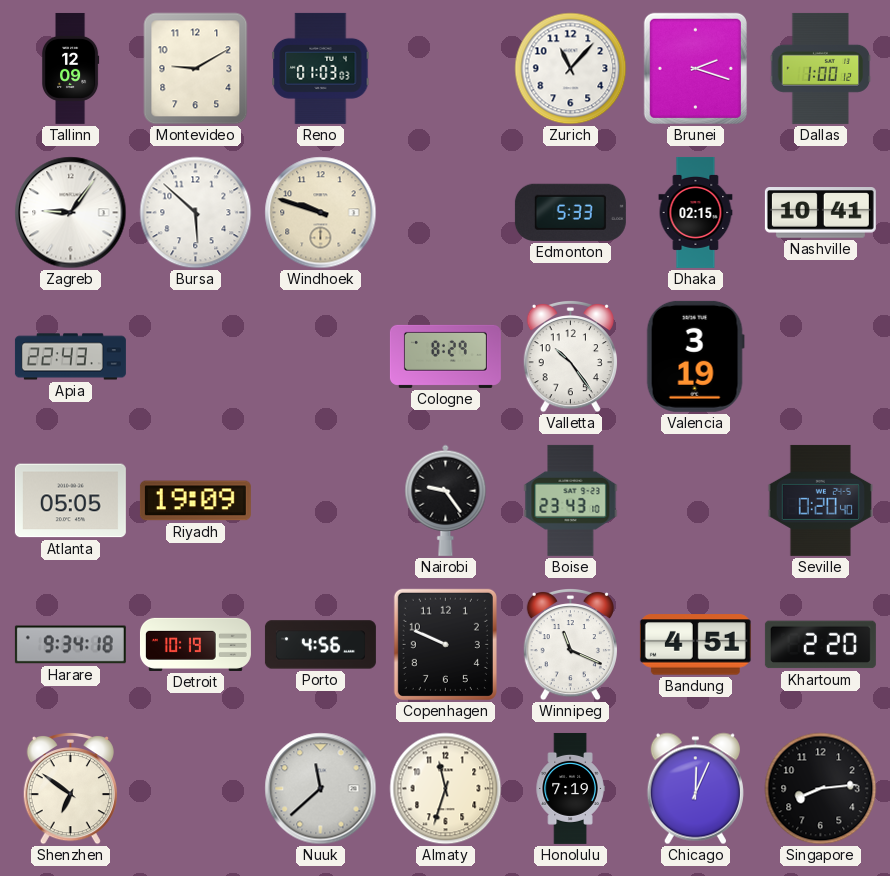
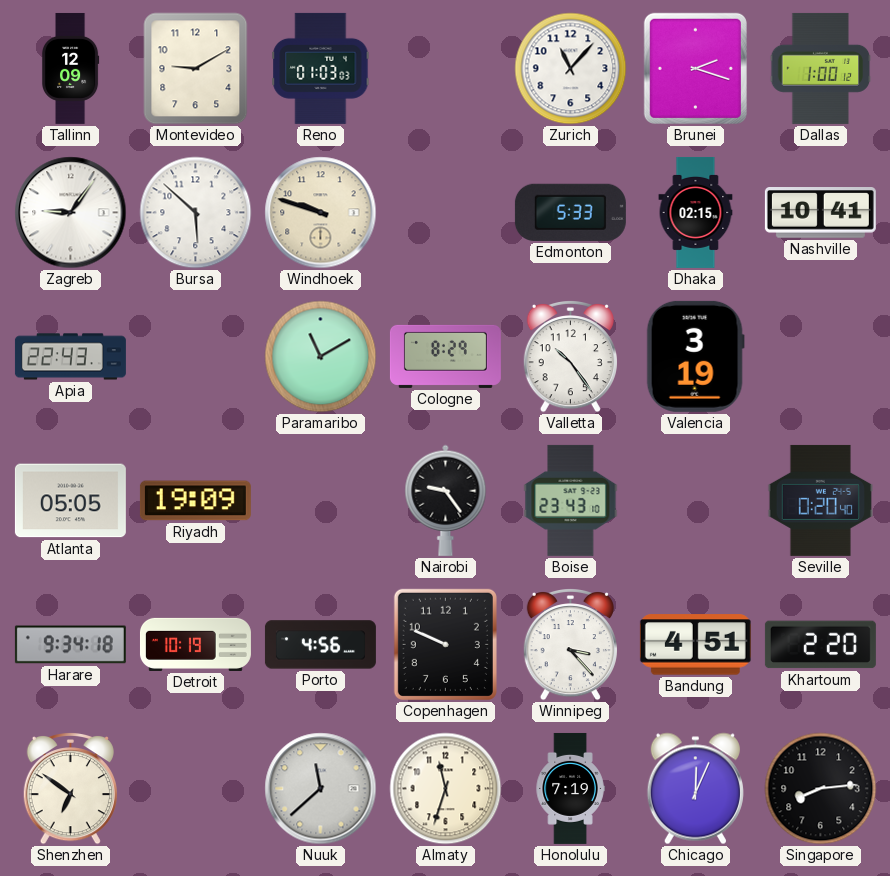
Paramaribo: none -> 11:10 (321, 357)
Winnipeg: 11:19 -> 3:23 (570, 645)
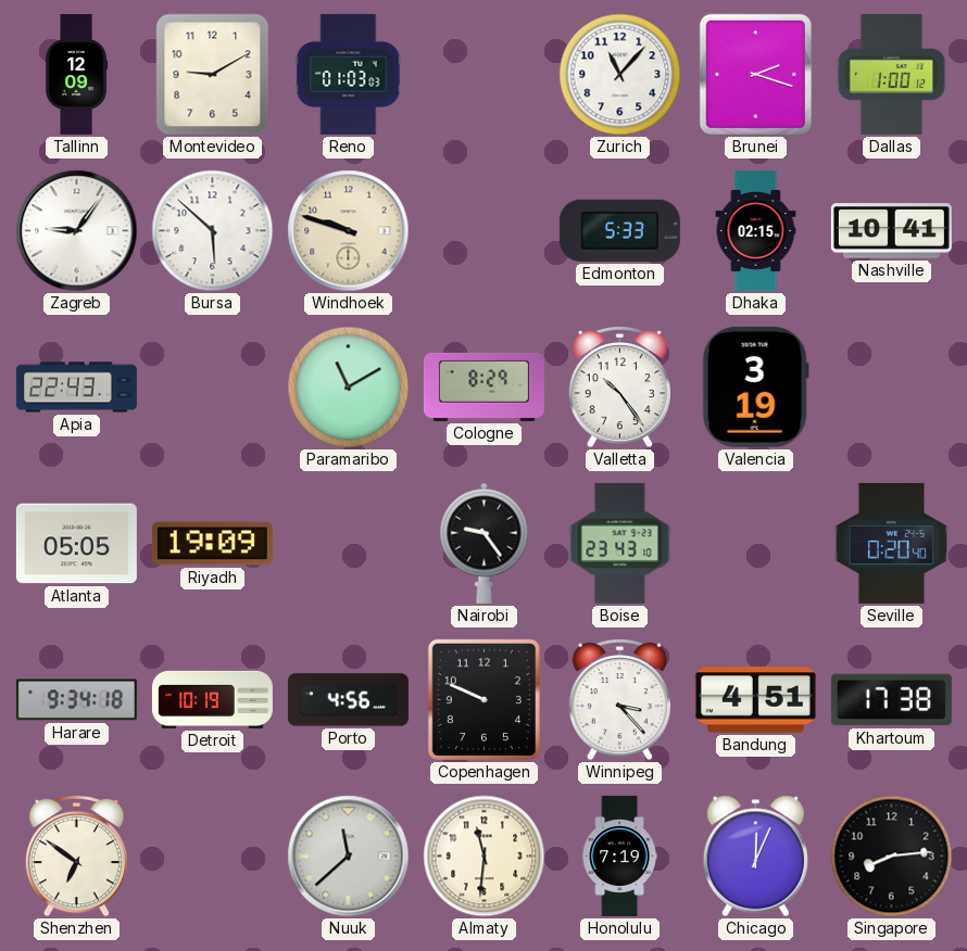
Khartoum: 2:20 -> 17:38 (891, 700)
Almaty: 11:33 -> 11:31 (485, 857)
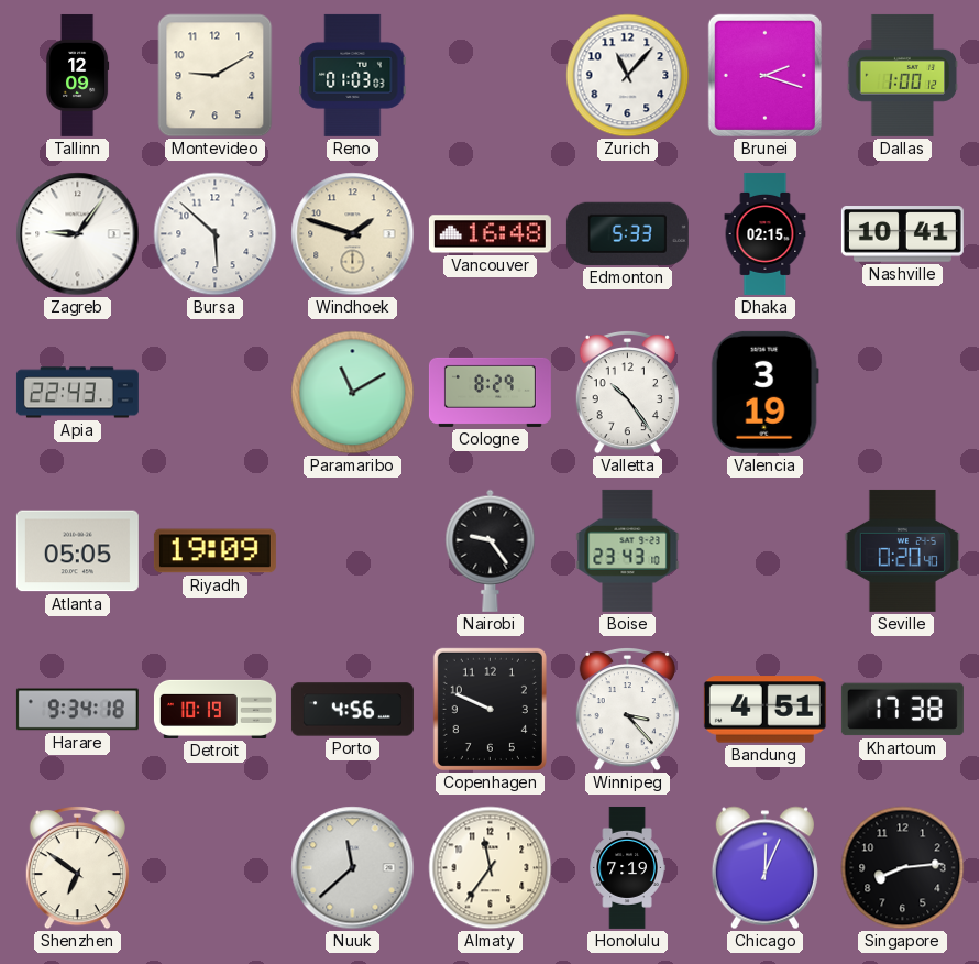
Windhoek: 9:48 -> 1:48 (353, 234)
Vancouver: none -> 16:48 (490, 234)
Almaty: 11:31 -> 11:36 (491, 868)
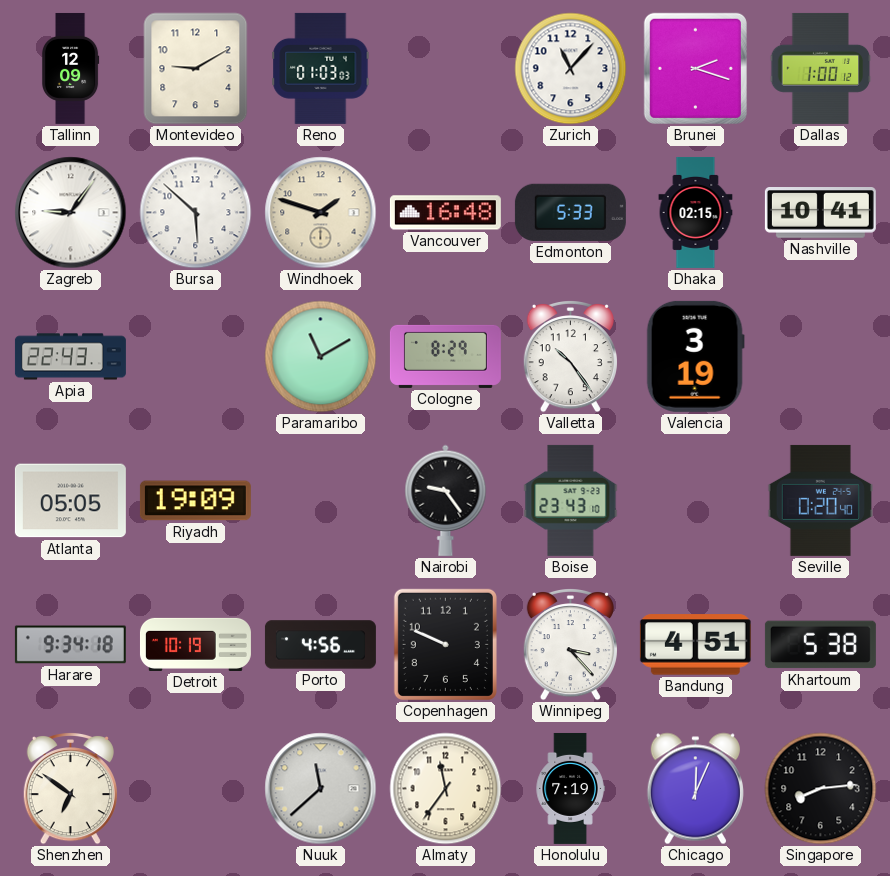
Khartoum: 17:38 -> 5:38 (820, 645)
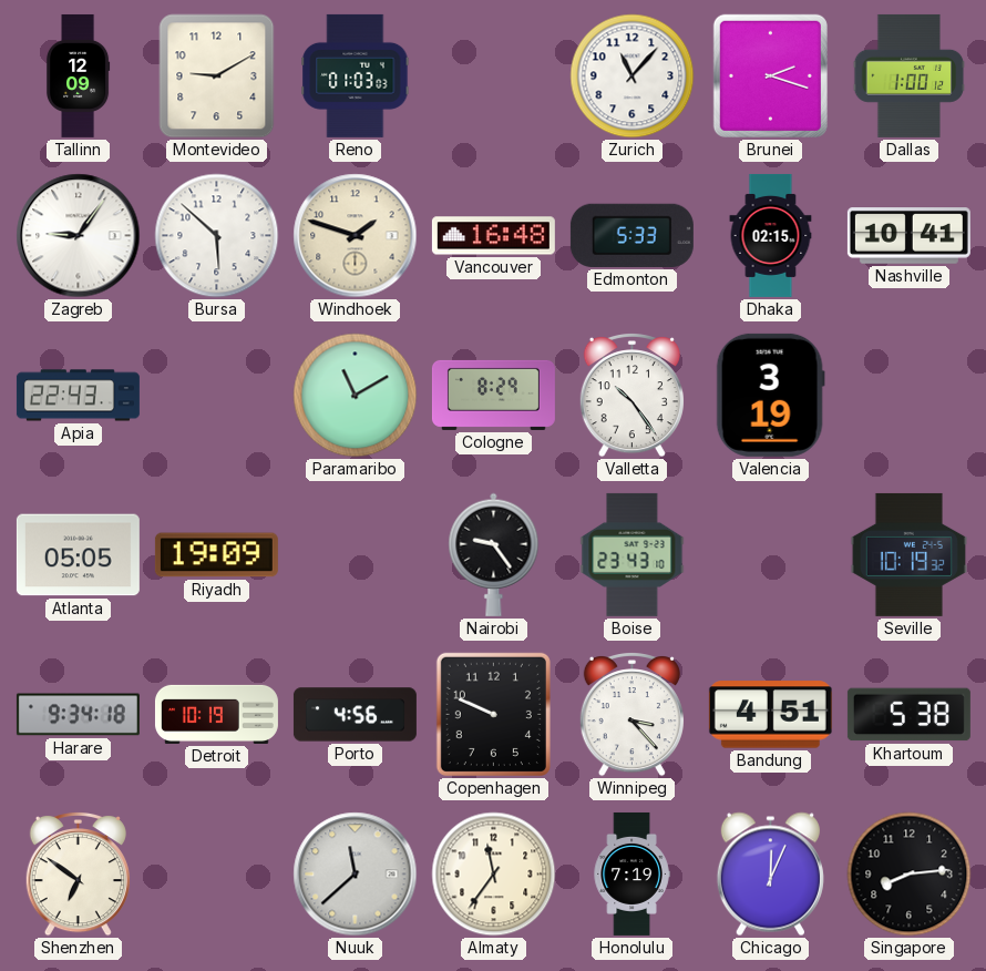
Seville: 0:20 -> 10:19 (908, 554)
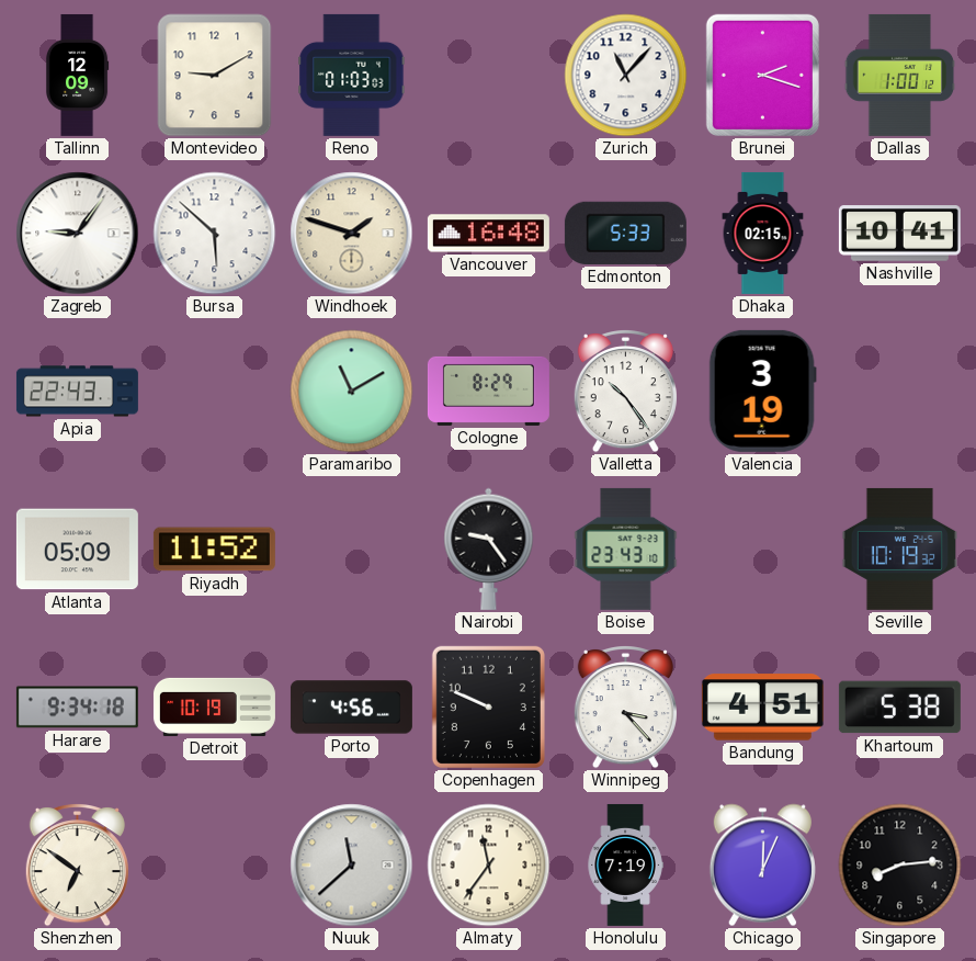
Atlanta: 05:05 -> 05:09 (77, 550)
Riyadh: 19:09 -> 11:52 (214, 550)
